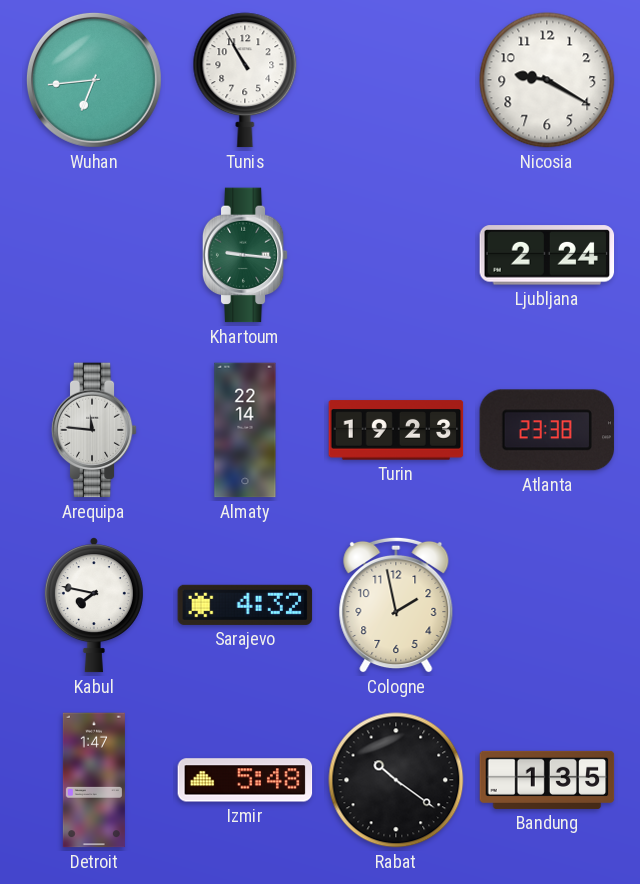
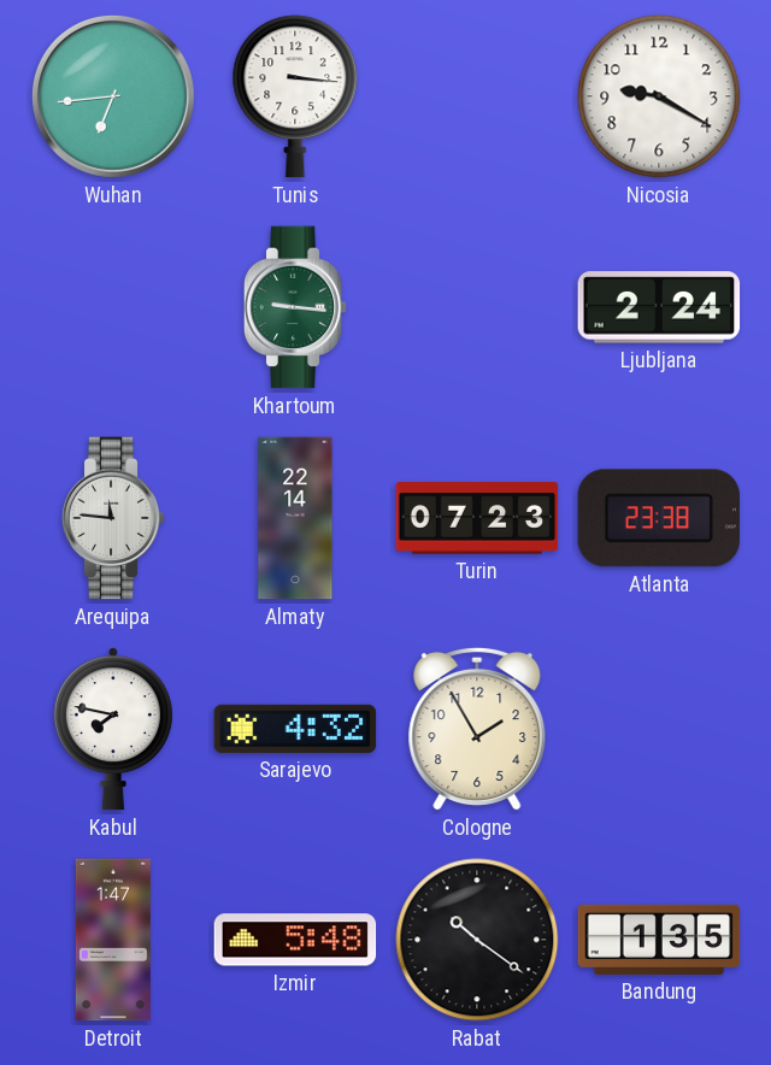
Tunis: 10:55 -> 3:16 (295, 96)
Turin: 19:23 -> 07:23 (477, 518)
Cologne: 1:58 -> 1:55 (477, 729)
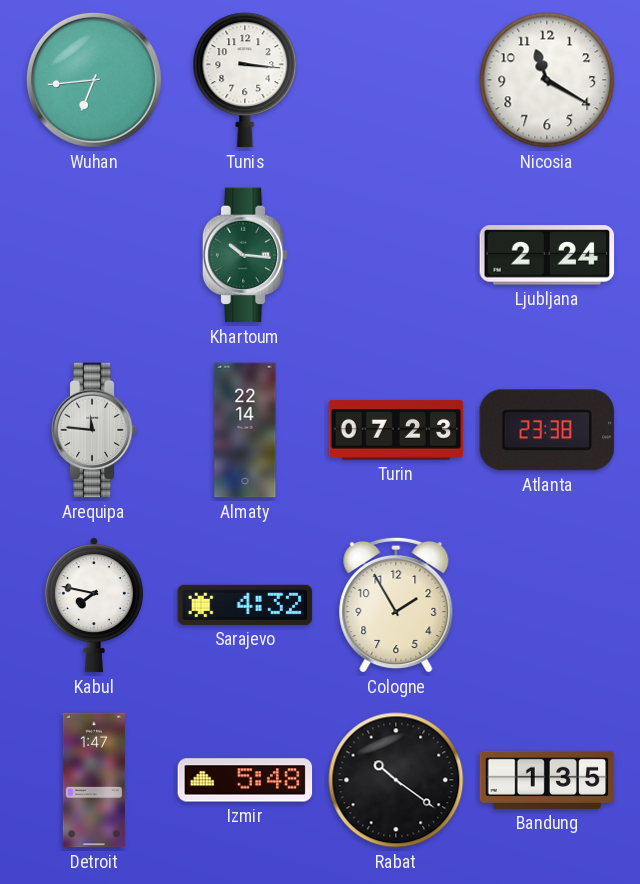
Nicosia: 9:20 -> 11:20 (547, 80)
Khartoum: 9:16 -> 10:16 (245, 255)
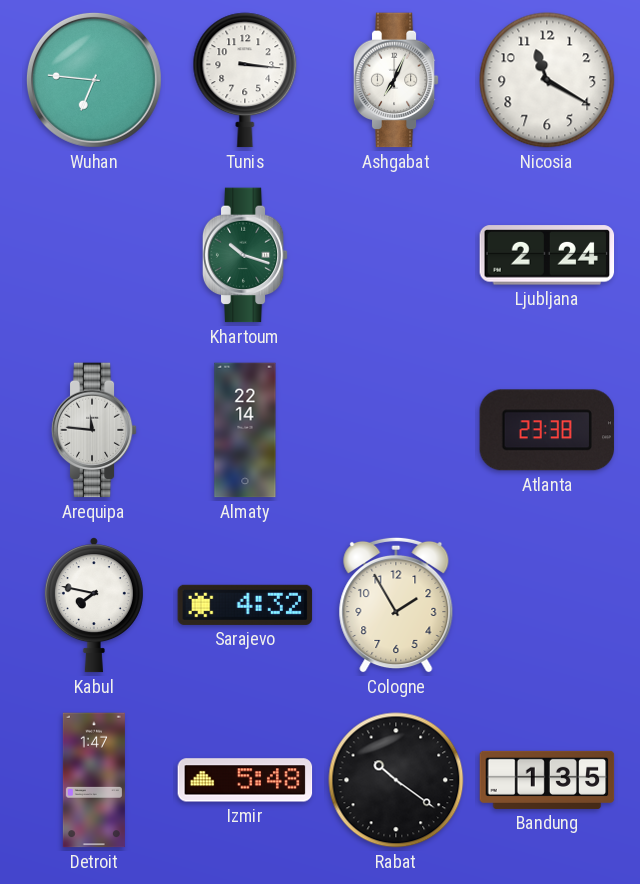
Wuhan: 6:44 -> 6:46 (94, 80)
Ashgabat: none -> 7:04 (396, 80)
Khartoum: 10:16 -> 10:18 (245, 255)
Turin: 07:23 -> none (396, 430)
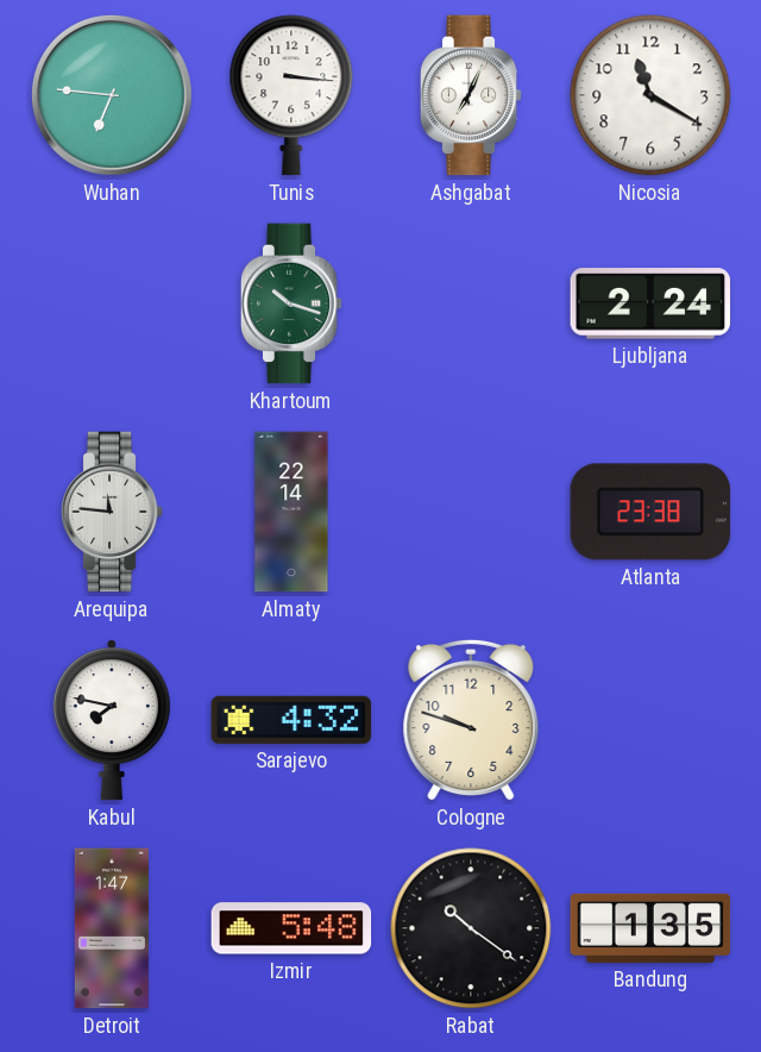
Cologne: 1:55 -> 9:48 (471, 720)
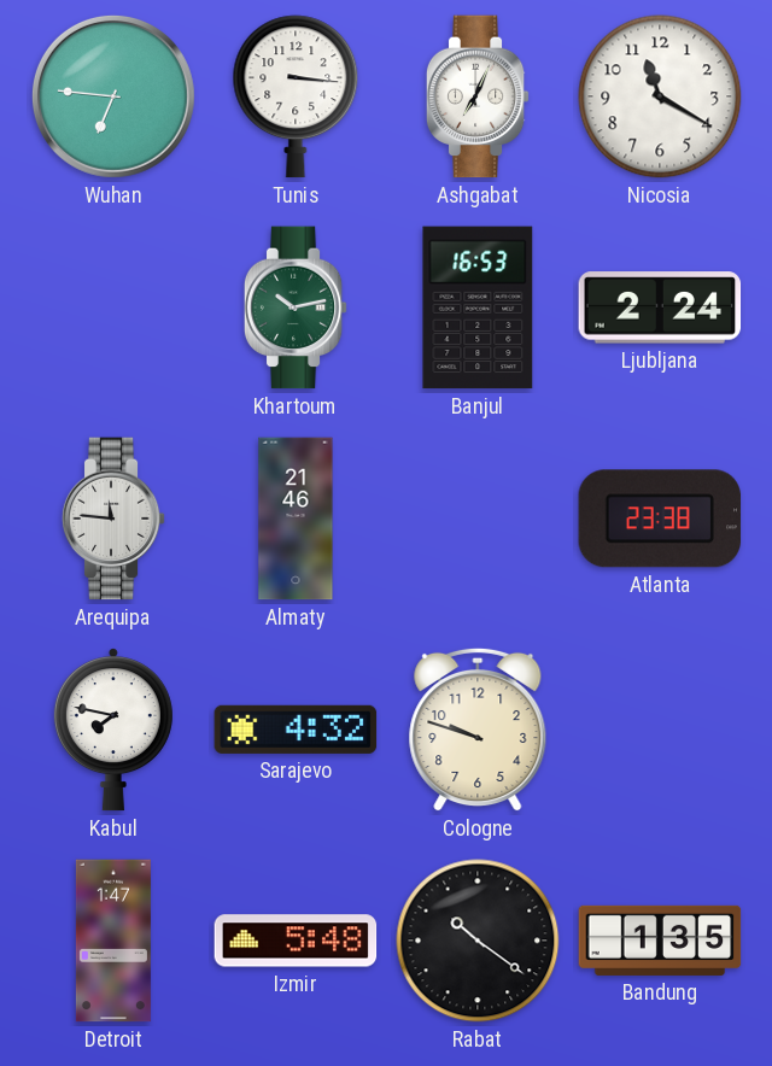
Khartoum: 10:18 -> 10:13 (296, 307)
Banjul: none -> 16:53 (478, 307)
Almaty: 22:14 -> 21:46 (296, 519)
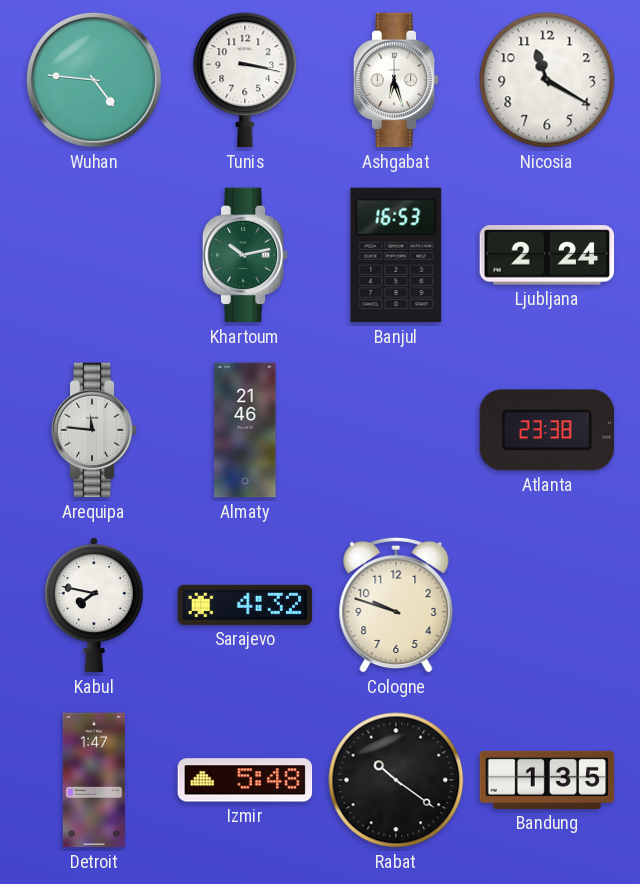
Wuhan: 6:46 -> 4:46 (94, 80)
Tunis: 3:16 -> 3:17 (245, 80)
Ashgabat: 7:04 -> 6:27 (396, 80)
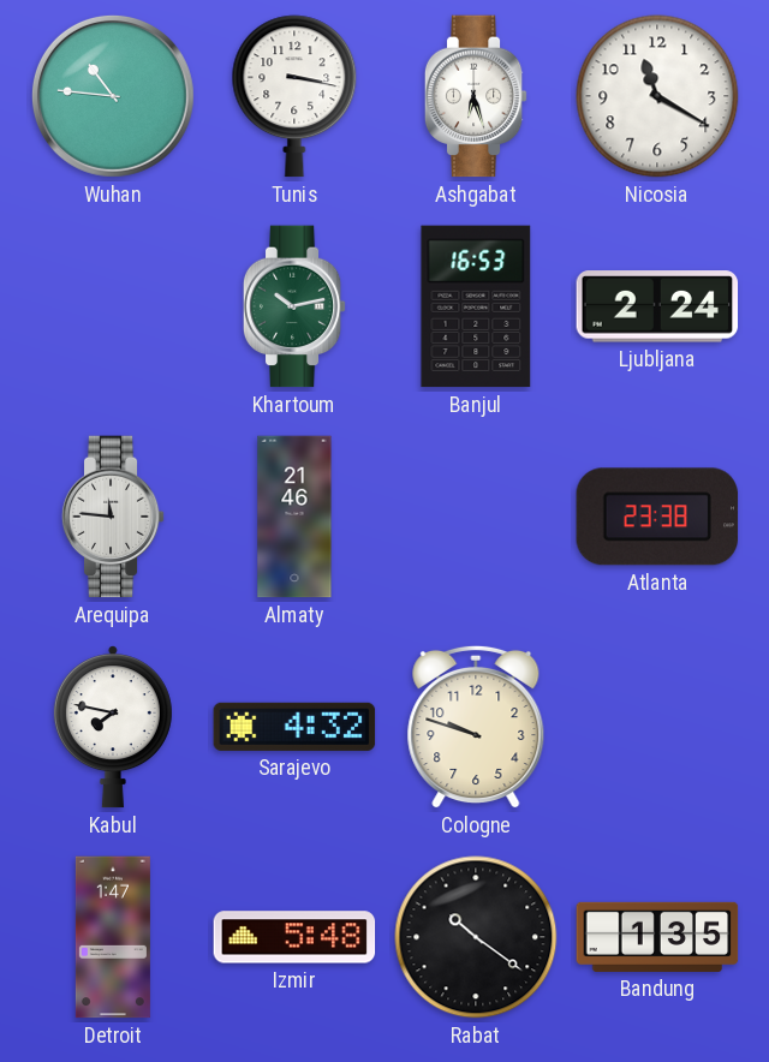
Wuhan: 4:46 -> 10:46 (113, 96)
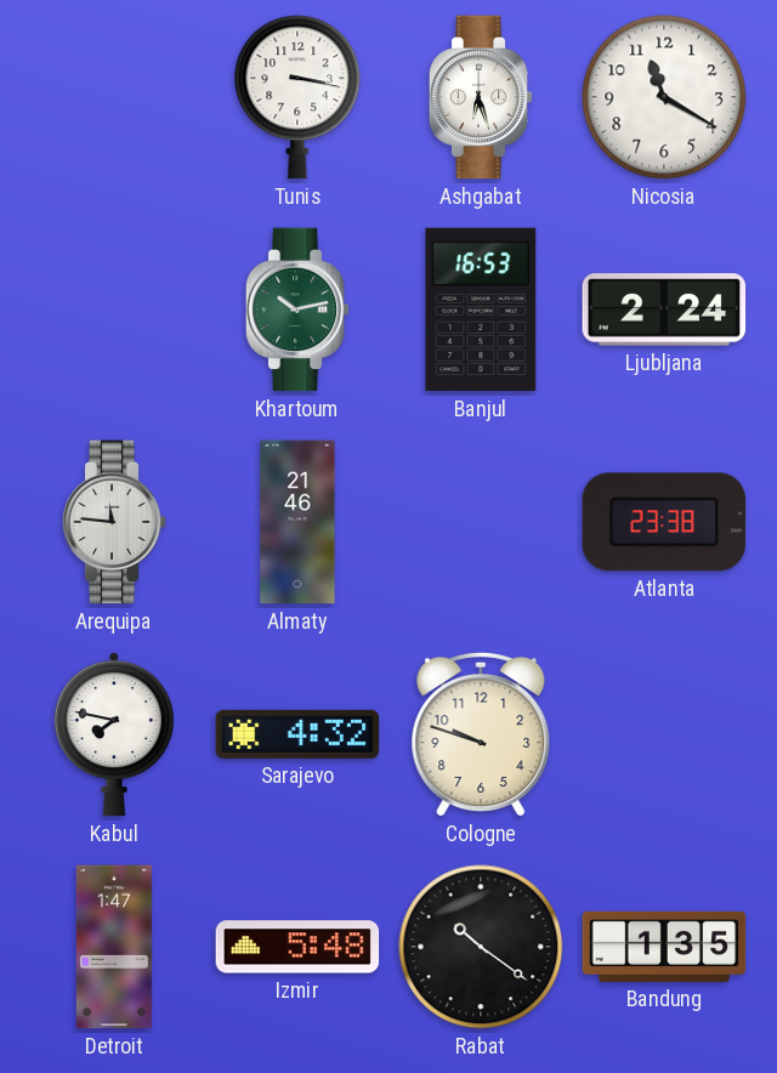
Wuhan: 10:46 -> none (113, 96)
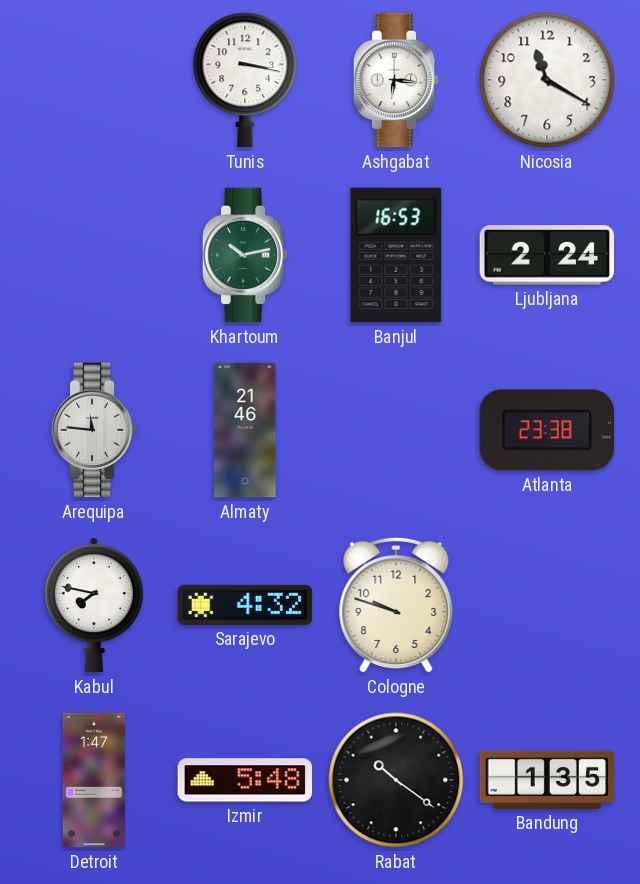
Ashgabat: 6:27 -> 6:16 (396, 80)
